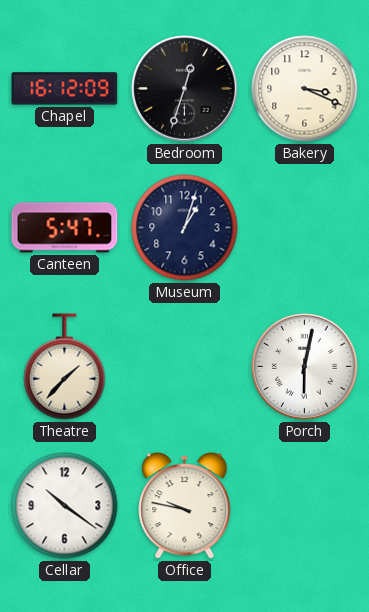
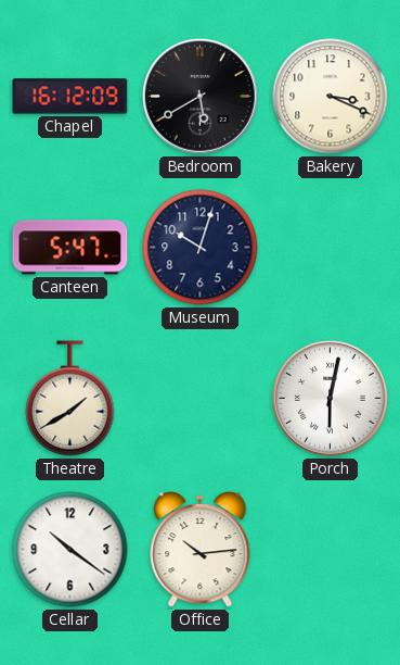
Bedroom: 12:33 -> 5:40 (201, 97)
Museum: 1:03 -> 10:03 (201, 248)
Theatre: 1:37 -> 1:40 (70, 399)
Office: 9:47 -> 10:14 (201, 550)
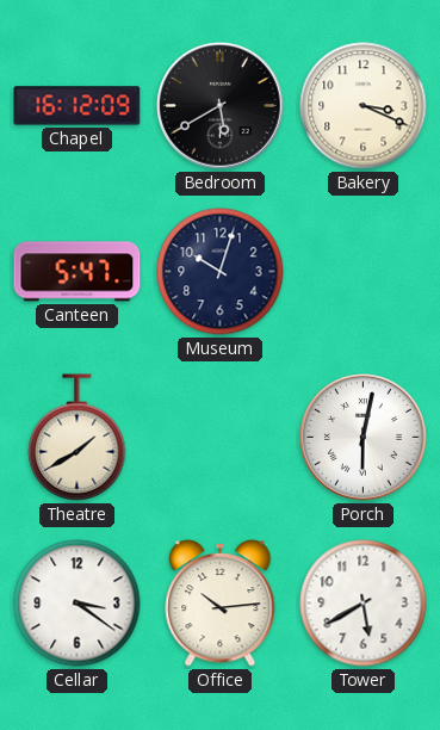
Cellar: 10:21 -> 3:21 (78, 604)
Tower: none -> 5:40 (364, 604)
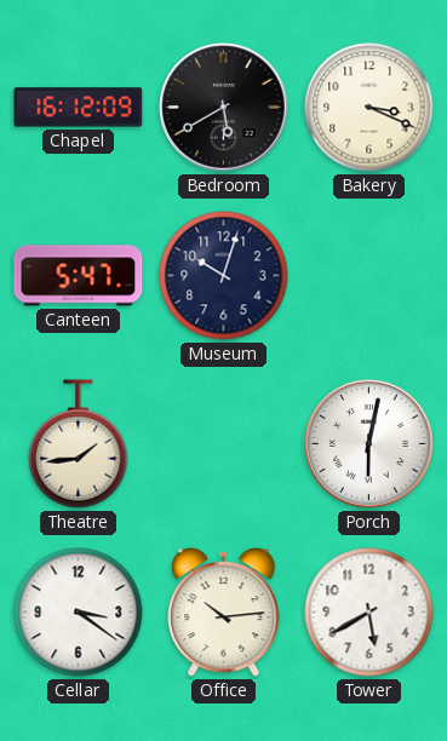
Theatre: 1:40 -> 1:44 (79, 444)
